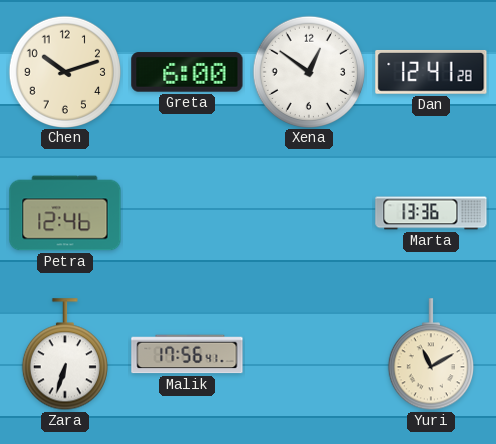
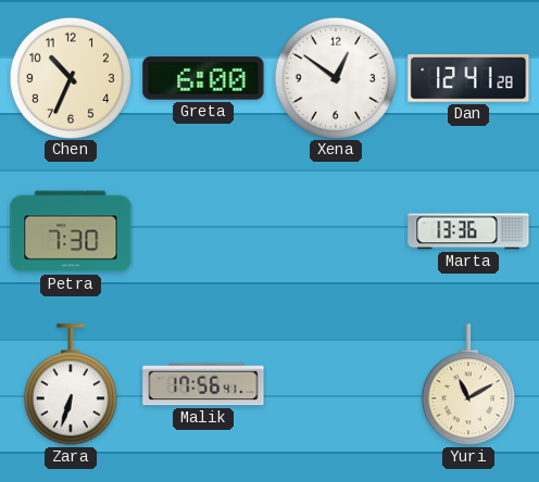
Chen: 10:12 -> 10:34 (70, 77)
Petra: 12:46 -> 7:30 (71, 231)
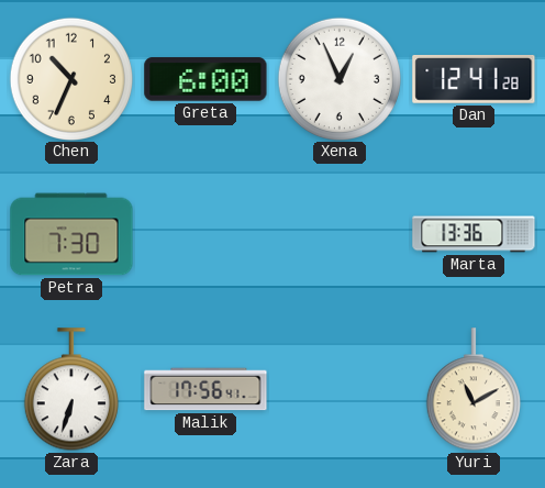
Xena: 12:51 -> 12:56 (338, 78)
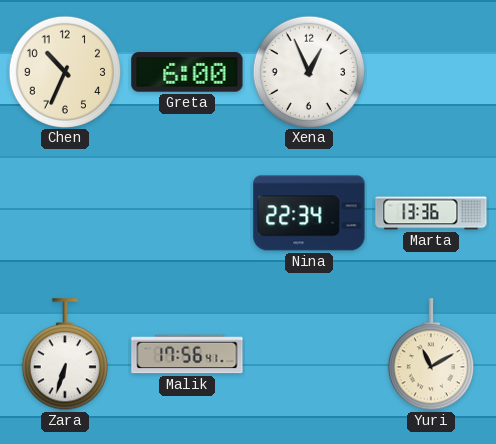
Dan: 12:41 -> none (474, 79)
Petra: 7:30 -> none (71, 234)
Nina: none -> 22:34 (309, 213)
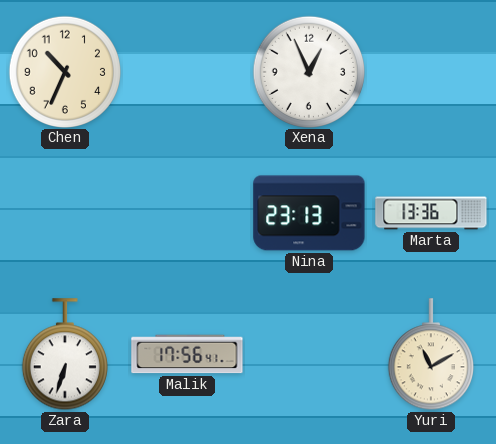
Greta: 6:00 -> none (187, 72)
Nina: 22:34 -> 23:13 (309, 213)
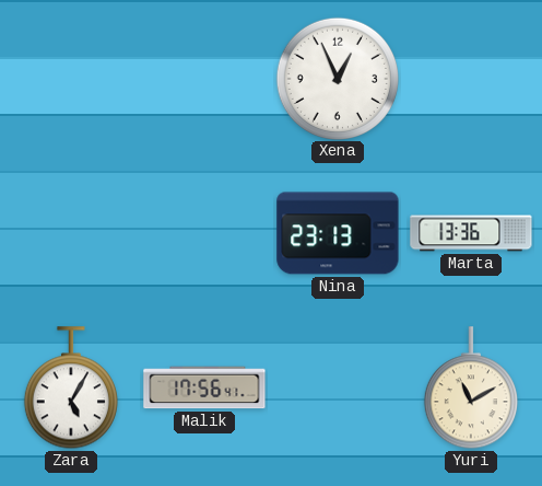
Chen: 10:34 -> none (64, 71)
Zara: 6:33 -> 5:05 (71, 389)
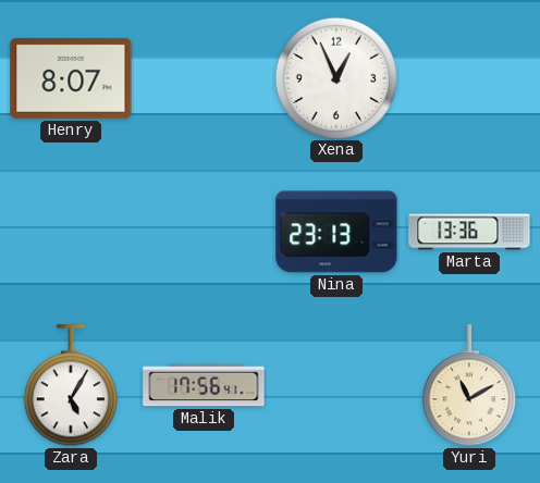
Henry: none -> 8:07 (71, 78)
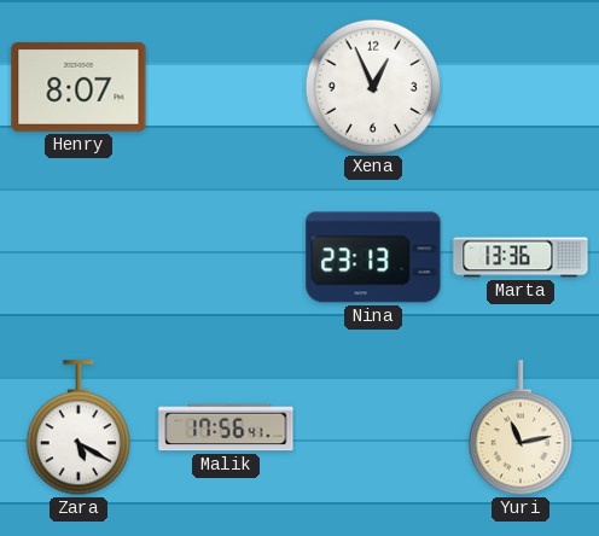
Zara: 5:05 -> 5:20 (78, 429)
Yuri: 11:10 -> 11:13 (521, 429)
